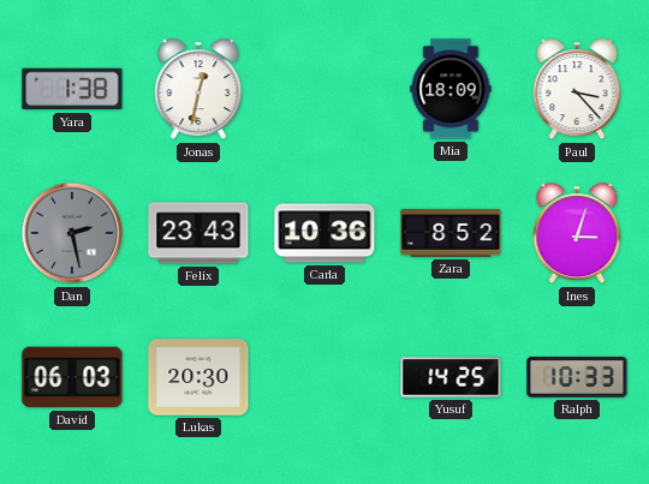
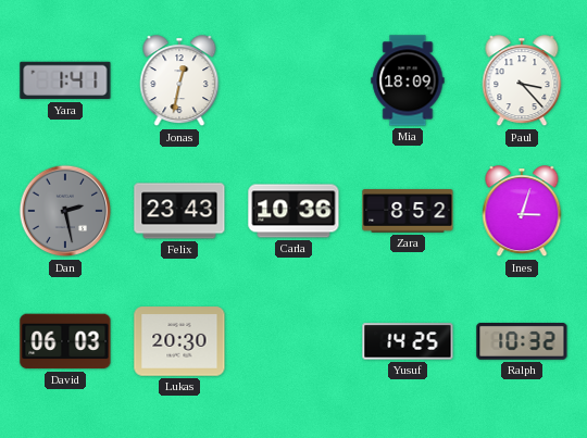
Yara: 1:38 -> 1:41 (65, 80)
Ralph: 10:33 -> 10:32 (522, 342)
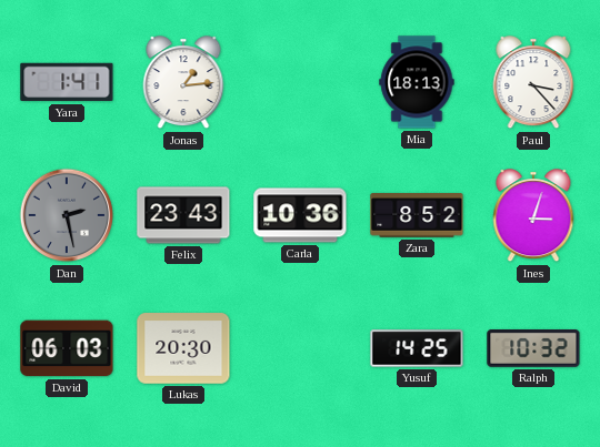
Jonas: 12:32 -> 1:14 (183, 83)
Mia: 18:09 -> 18:13 (417, 82)
